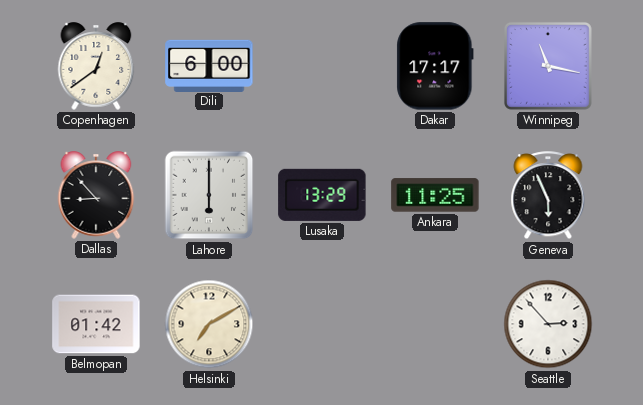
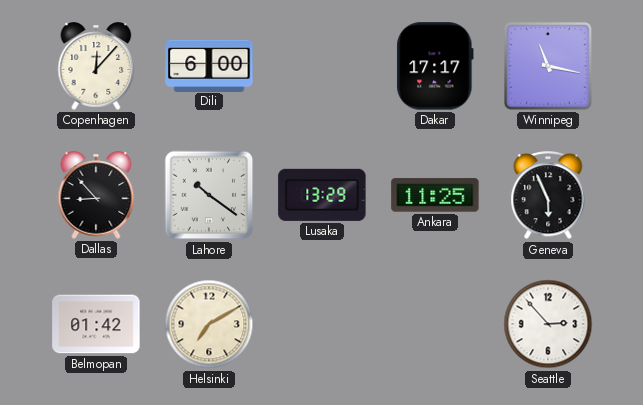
Copenhagen: 12:39 -> 12:07 (96, 66)
Lahore: 6:00 -> 10:21 (209, 195)
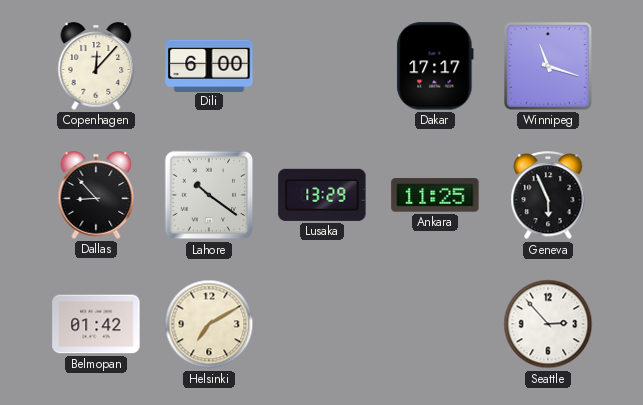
Winnipeg: 11:17 -> 11:18 (548, 66)
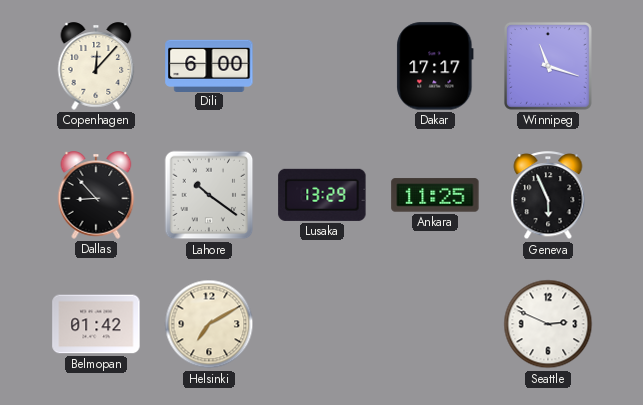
Seattle: 2:53 -> 2:49 (548, 324)
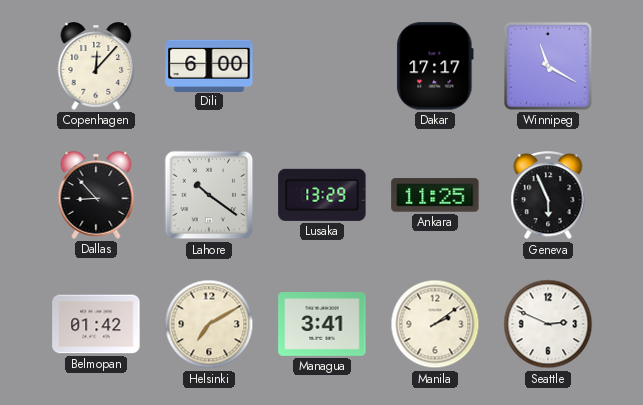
Winnipeg: 11:18 -> 11:20 (548, 66)
Managua: none -> 3:41 (322, 325)
Manila: none -> 2:09 (435, 324)
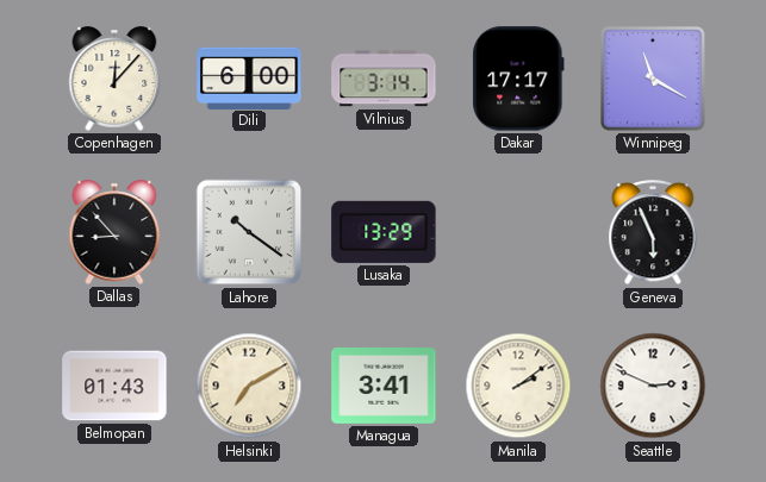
Vilnius: none -> 3:14 (384, 79)
Ankara: 11:25 -> none (435, 195)
Belmopan: 01:42 -> 01:43 (114, 386)
